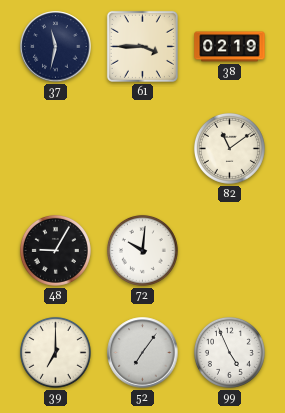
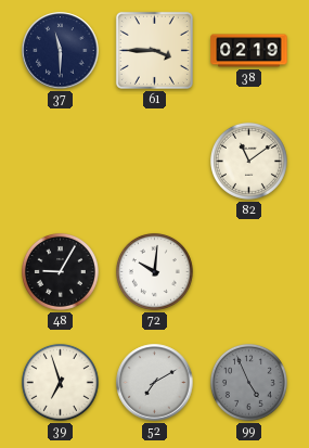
37: 11:32 -> 11:30 (61, 51)
39: 7:00 -> 6:57 (60, 382)
52: 7:06 -> 7:10 (155, 383)
99 dial: white -> grey (248, 382)
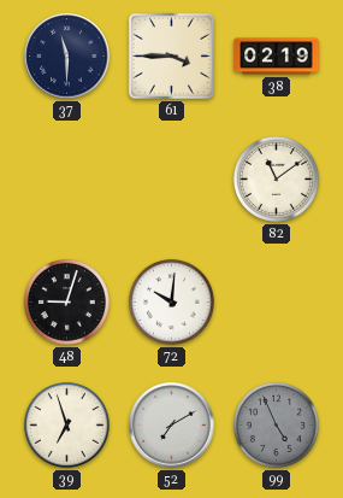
48: 9:05 -> 9:03 (66, 301)
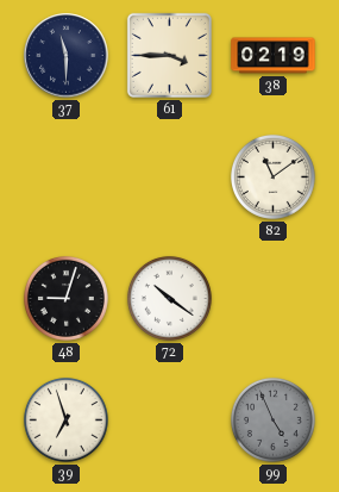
72: 10:01 -> 10:21 (169, 298)
52: 7:10 -> none (172, 426)
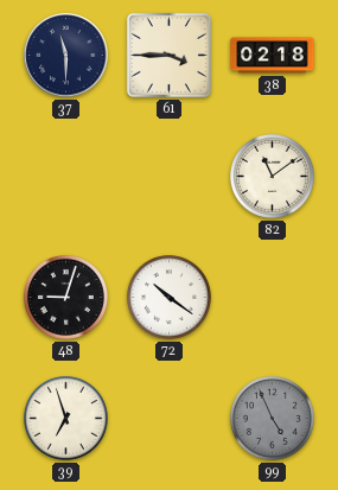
38: 02:19 -> 02:18 (273, 56)
